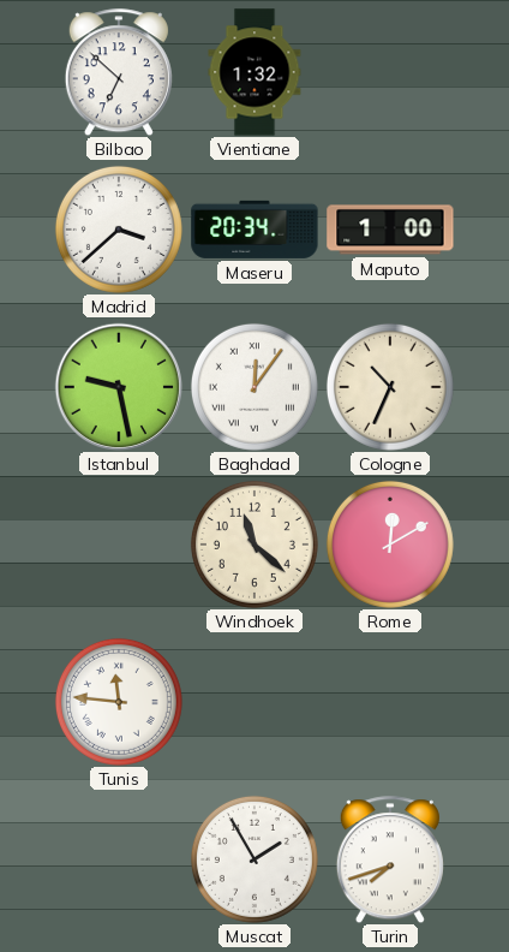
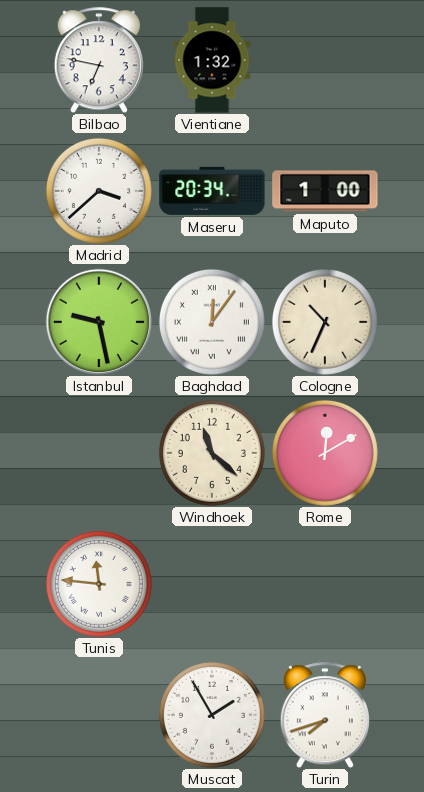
Bilbao: 6:52 -> 6:47 (99, 60)
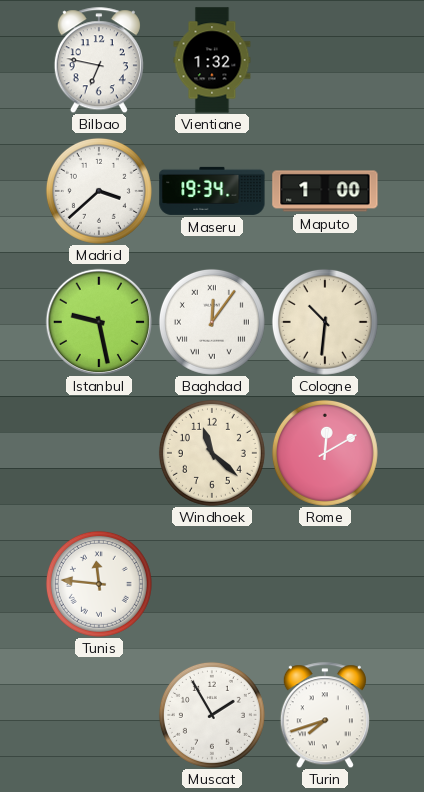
Maseru: 20:34 -> 19:34 (212, 191)
Cologne: 10:34 -> 10:31 (325, 322)
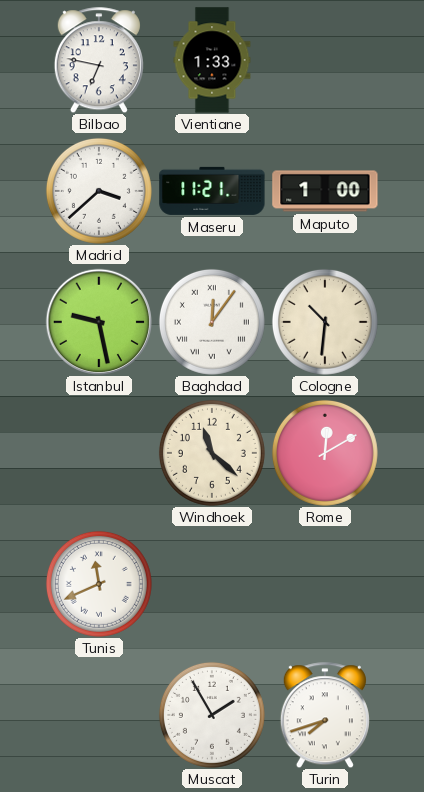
Vientiane: 1:32 -> 1:33 (212, 60)
Maseru: 19:34 -> 11:21 (212, 191)
Tunis: 11:46 -> 11:41 (99, 584)
